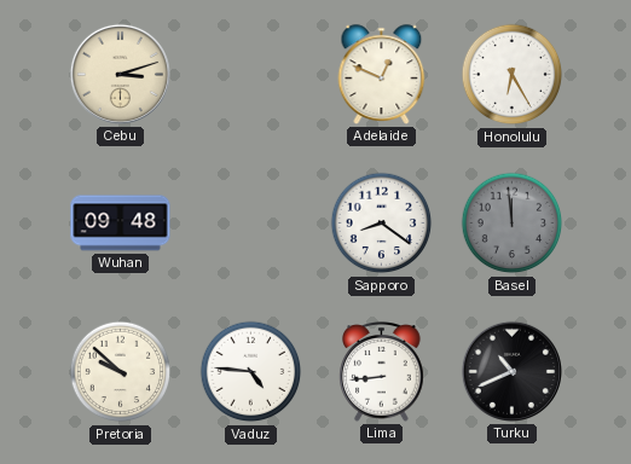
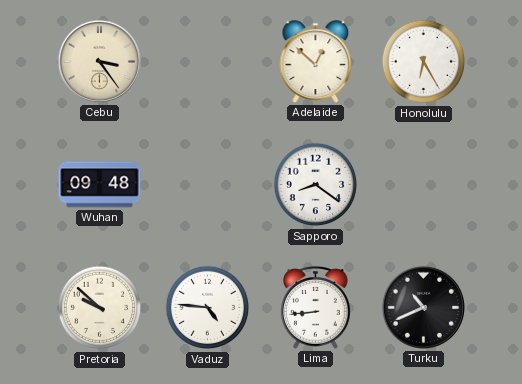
Cebu: 3:12 -> 3:24 (99, 61)
Adelaide: 12:49 -> 12:52 (316, 62)
Basel: 11:59 -> none (513, 224)
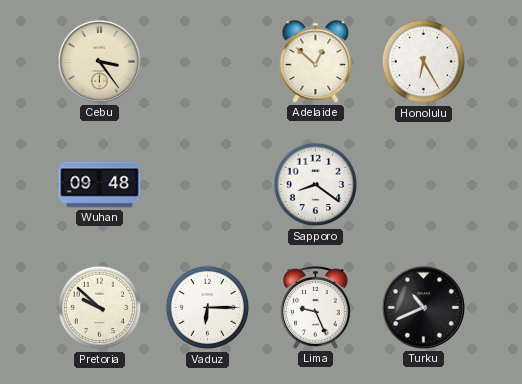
Vaduz: 4:46 -> 6:15 (208, 308)
Lima: 8:44 -> 9:26 (316, 308)
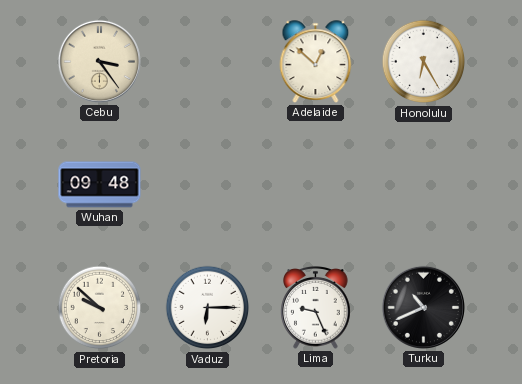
Sapporo: 8:21 -> none (316, 185)
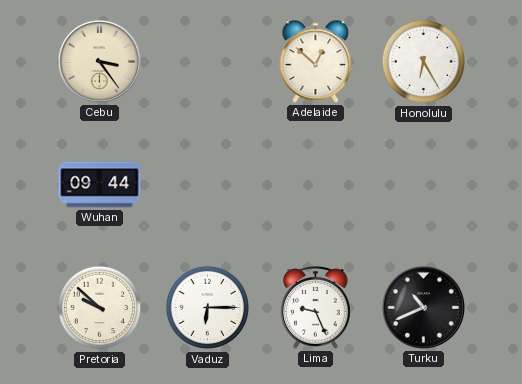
Wuhan: 09:48 -> 09:44 (100, 185)
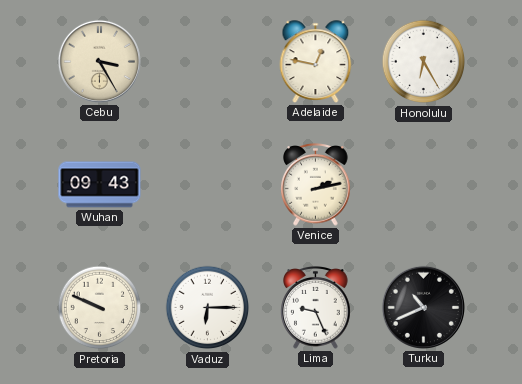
Cebu: 3:24 -> 3:25 (99, 61)
Adelaide: 12:52 -> 12:47 (316, 62)
Wuhan: 09:44 -> 09:43 (100, 185)
Venice: none -> 2:13 (316, 185)
Pretoria: 9:52 -> 9:49 (100, 308)
